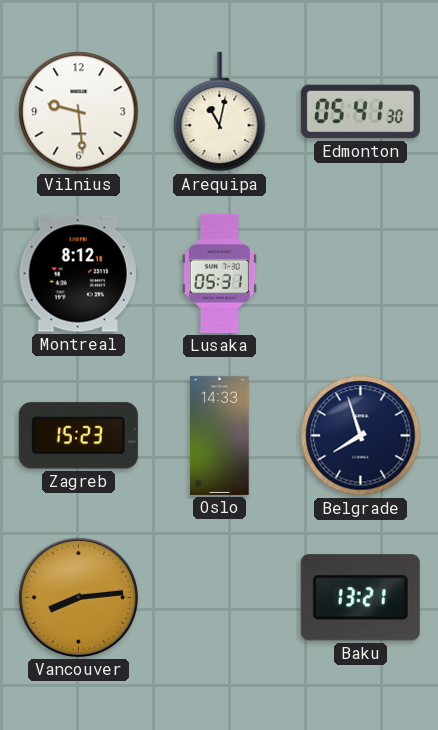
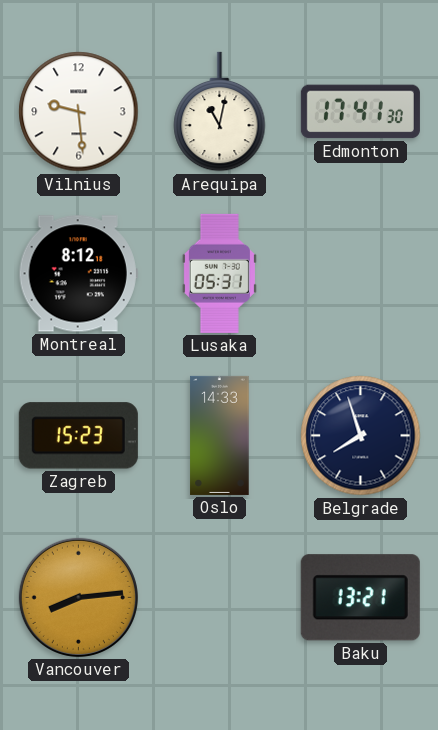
Edmonton: 05:41 -> 17:41 (360, 112)
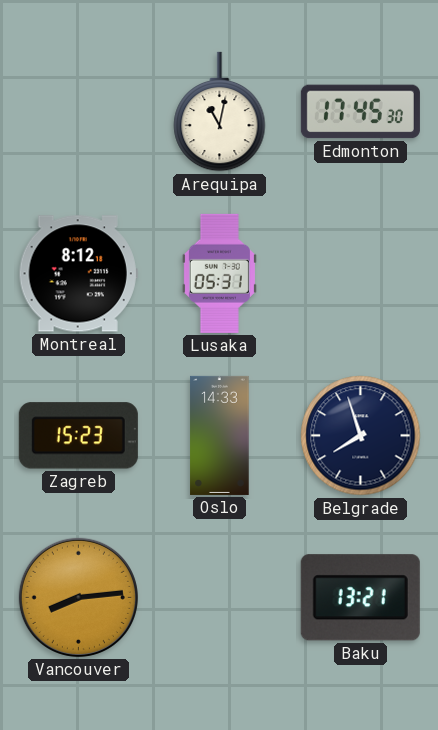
Vilnius: 9:29 -> none (79, 112)
Edmonton: 17:41 -> 17:45 (360, 112)
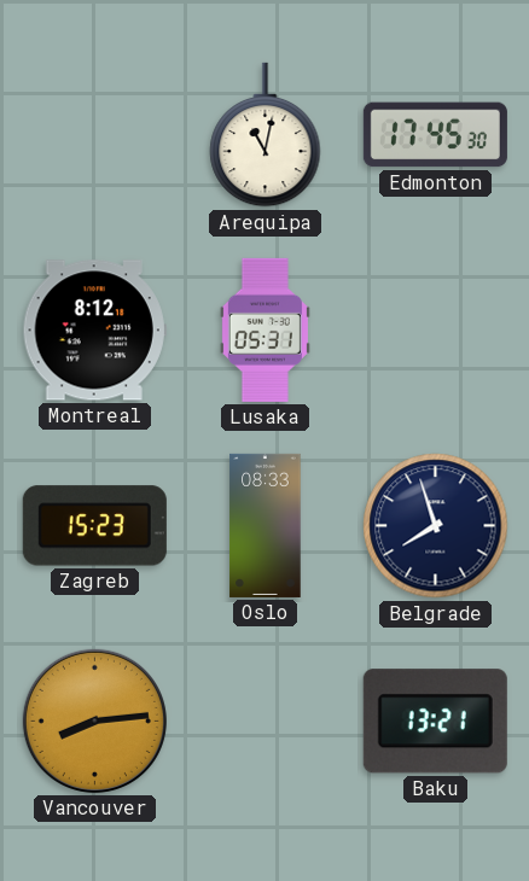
Oslo: 14:33 -> 08:33 (266, 525)
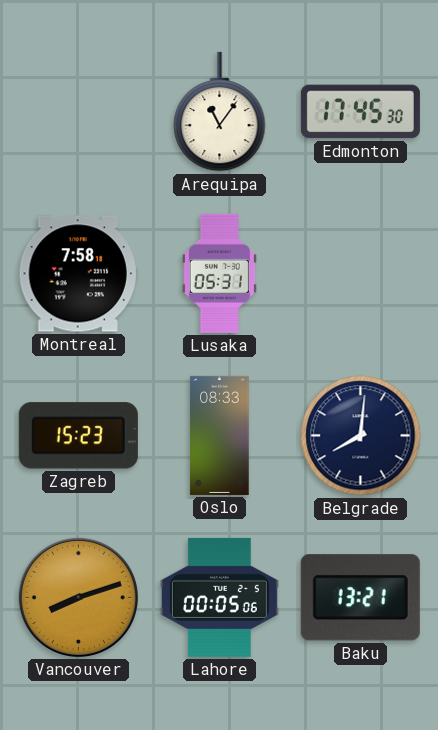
Arequipa: 11:02 -> 11:06 (220, 112)
Montreal: 8:12 -> 7:58 (78, 274)
Belgrade: 7:57 -> 8:01 (361, 436)
Vancouver: 8:14 -> 8:12 (78, 597)
Lahore: none -> 00:05 (219, 597)
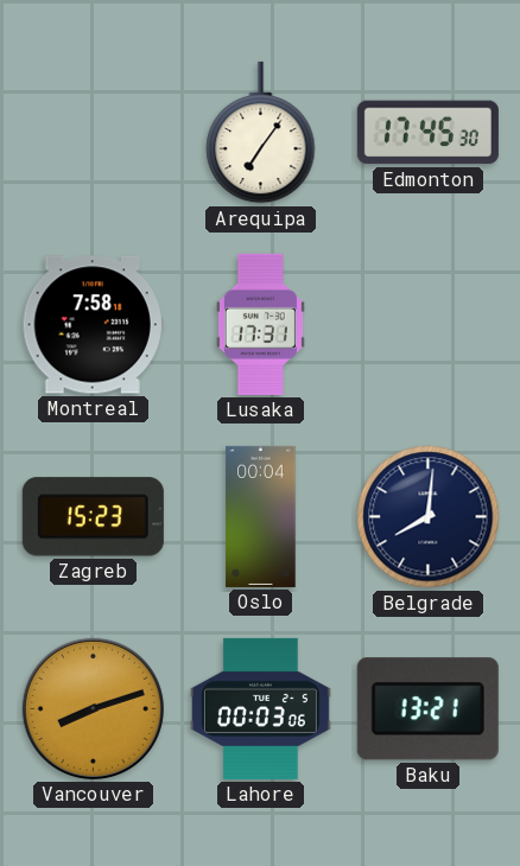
Arequipa: 11:06 -> 7:06 (261, 133)
Lusaka: 05:31 -> 17:31 (260, 324)
Oslo: 08:33 -> 00:04 (261, 516)
Lahore: 00:05 -> 00:03 (260, 708)
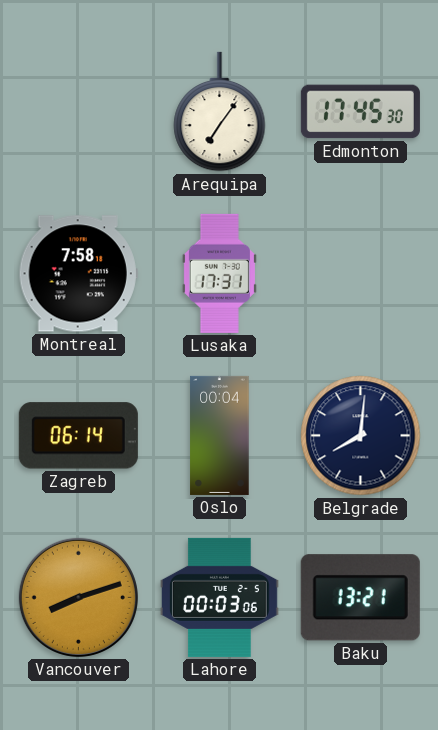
Zagreb: 15:23 -> 06:14 (78, 436)
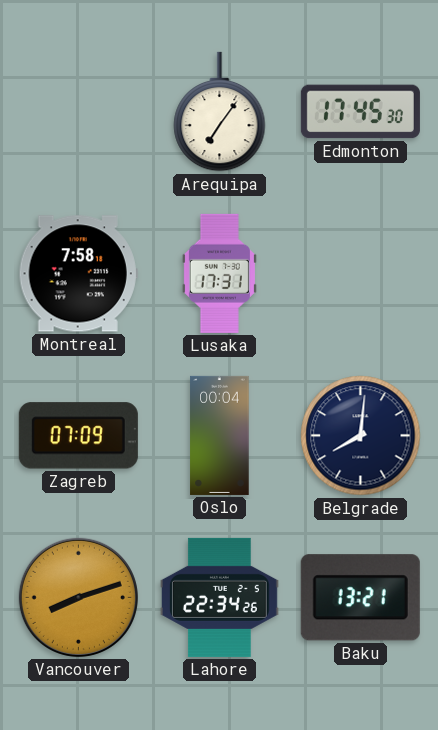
Zagreb: 06:14 -> 07:09 (78, 436)
Lahore: 00:03 -> 22:34 (219, 597)
